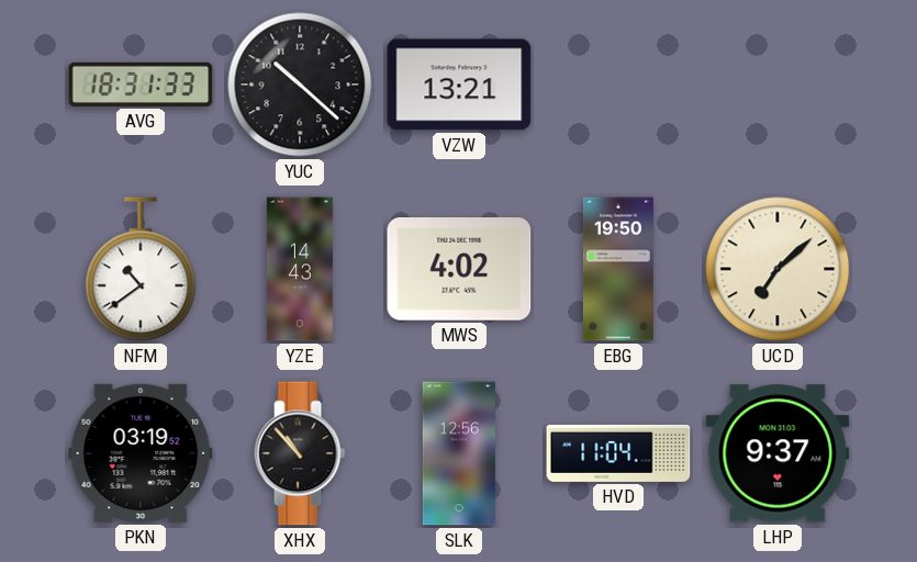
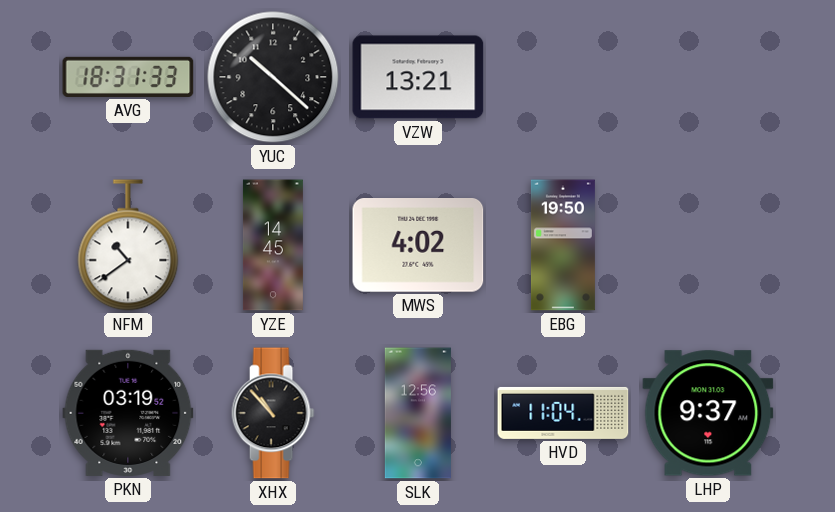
YZE: 14:43 -> 14:45 (273, 245)
UCD: 7:08 -> none (778, 269)
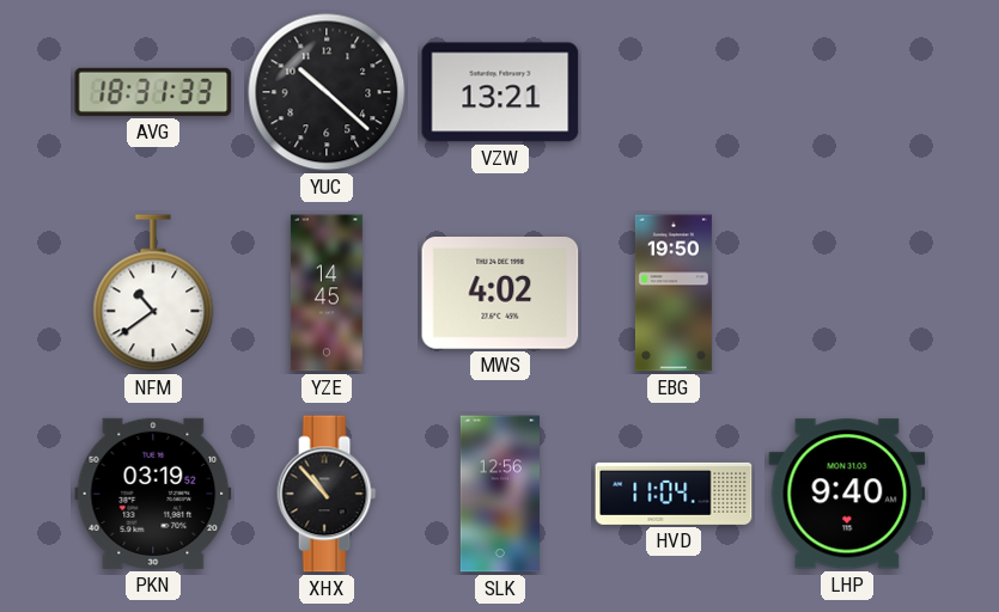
LHP: 9:37 -> 9:40 (847, 494)
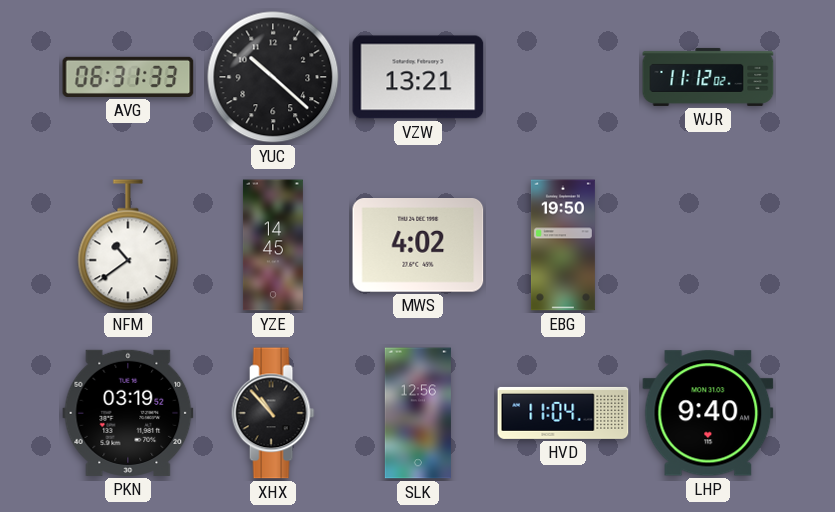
AVG: 18:31 -> 06:31 (128, 77)
WJR: none -> 11:12 (708, 77)
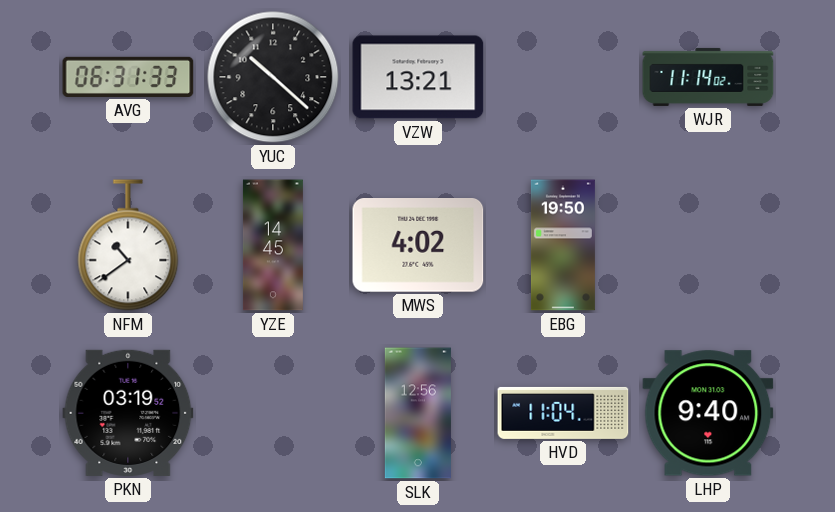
WJR: 11:12 -> 11:14 (708, 77)
XHX: 10:53 -> none (273, 413)
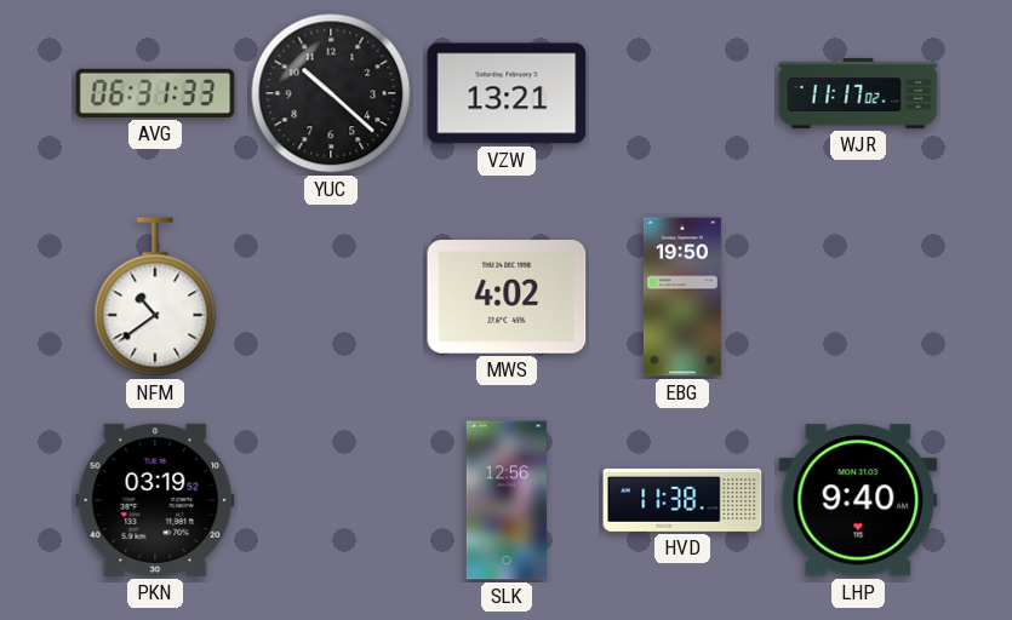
WJR: 11:14 -> 11:17 (858, 93)
YZE: 14:45 -> none (273, 245)
HVD: 11:04 -> 11:38 (682, 500)
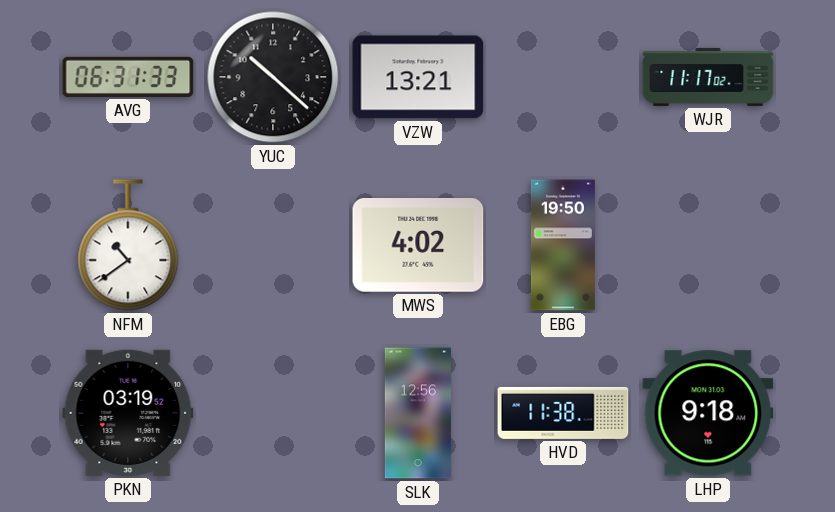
LHP: 9:40 -> 9:18 (708, 413)
